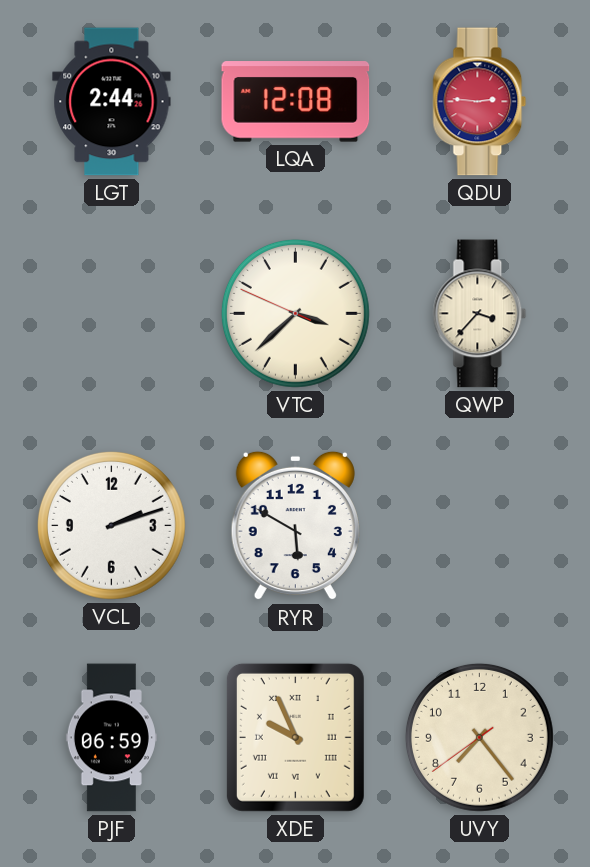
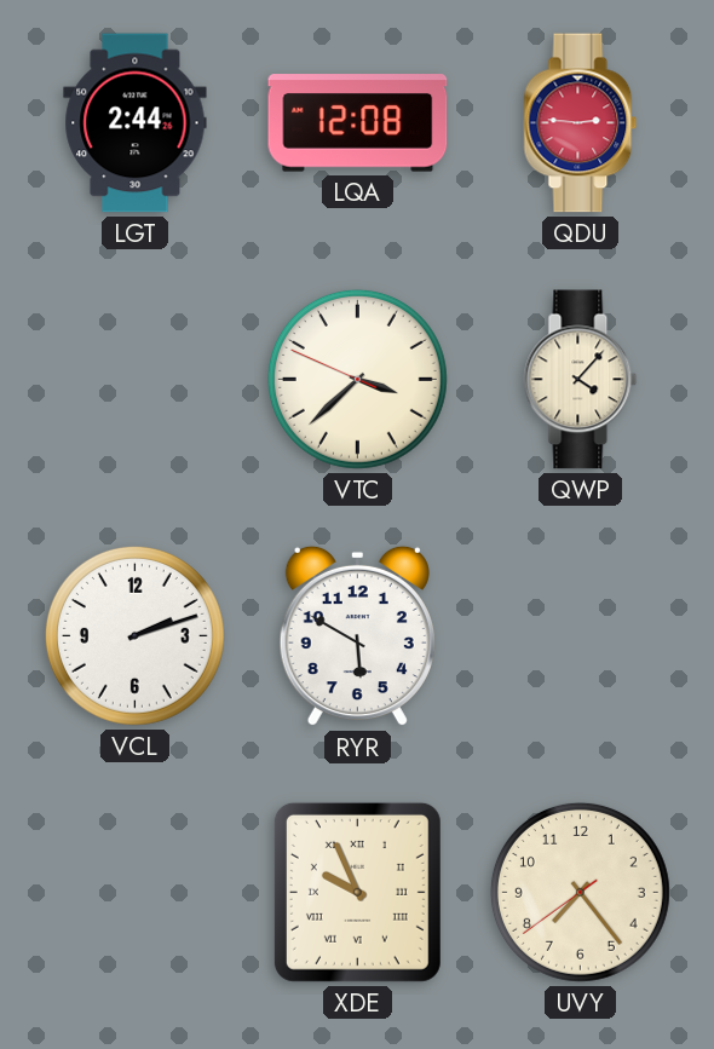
QWP: 3:37 -> 4:07 (581, 380)
PJF: 06:59 -> none (111, 738)
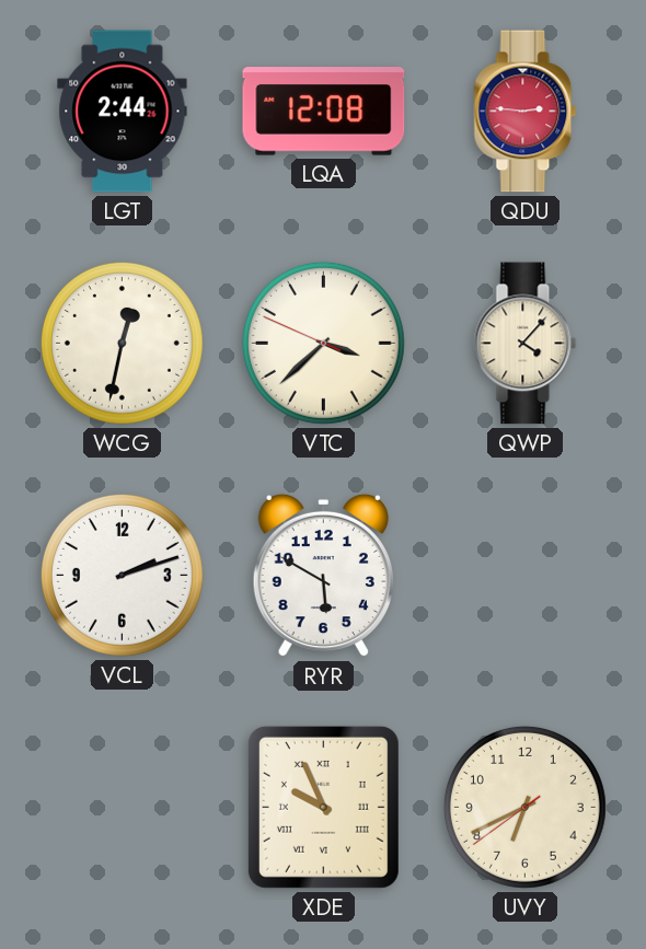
WCG: none -> 12:32 (122, 343)
UVY: 7:23 -> 6:40 (524, 807)
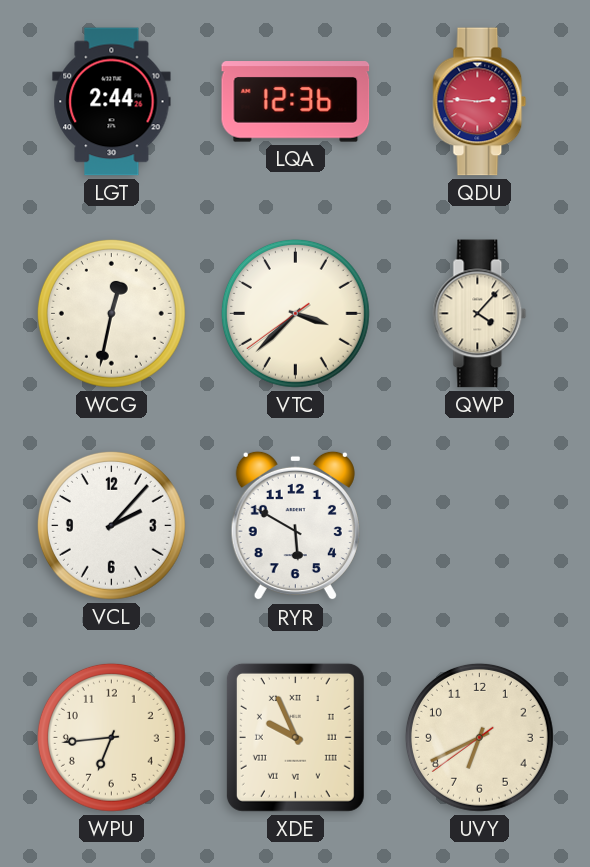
LQA: 12:08 -> 12:36 (296, 102)
VTC: 3:37:49 -> 3:37:39 (295, 313)
VCL: 2:12 -> 2:07 (111, 525)
WPU: none -> 6:44 (111, 737)
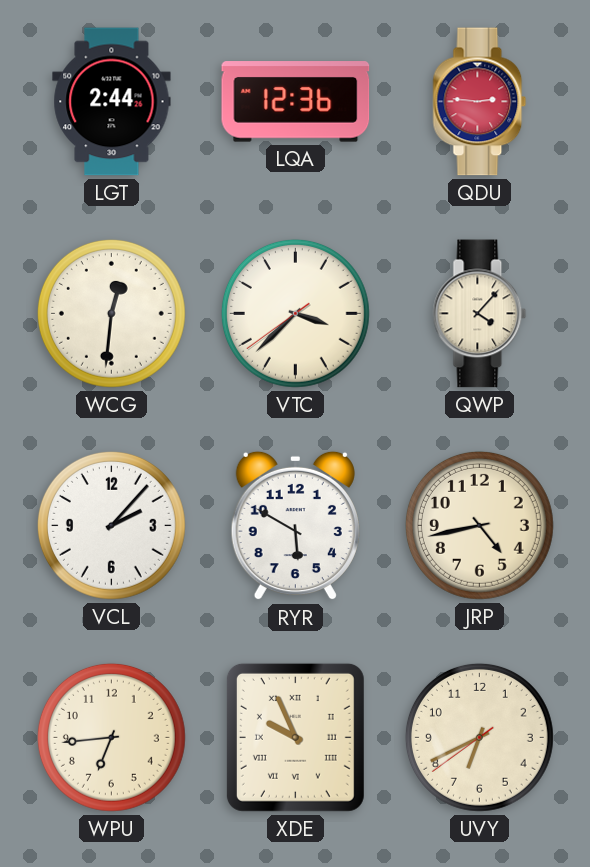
WCG: 12:32 -> 12:31 (111, 313)
JRP: none -> 4:43 (479, 525)
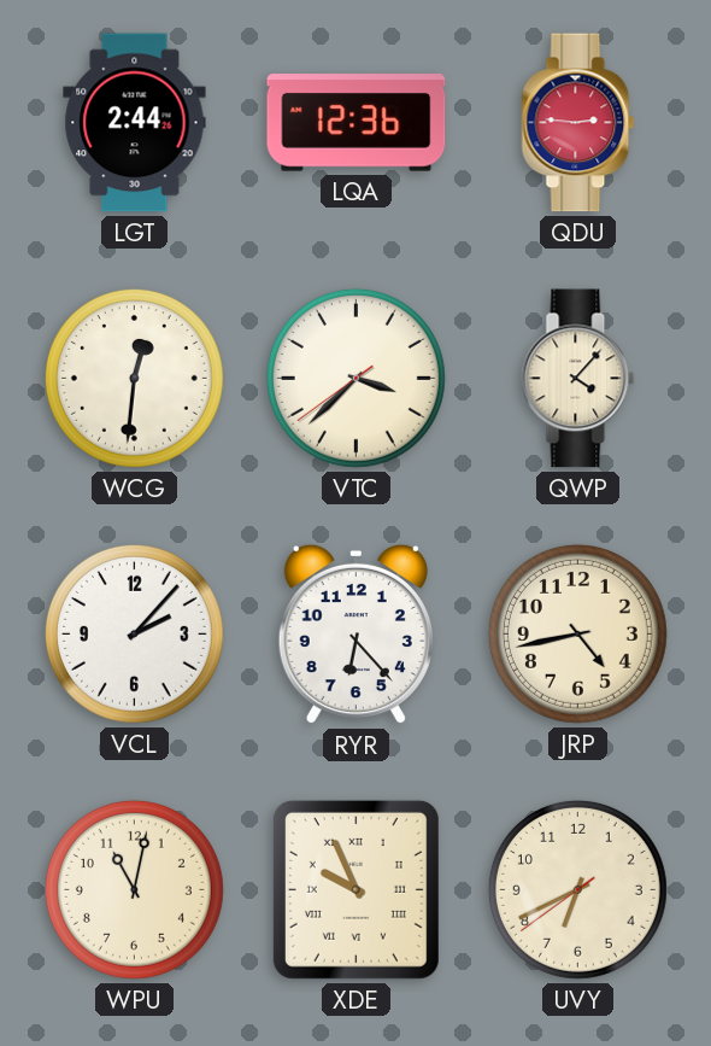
RYR: 5:50 -> 6:23 (355, 635)
WPU: 6:44 -> 11:02 (134, 889)
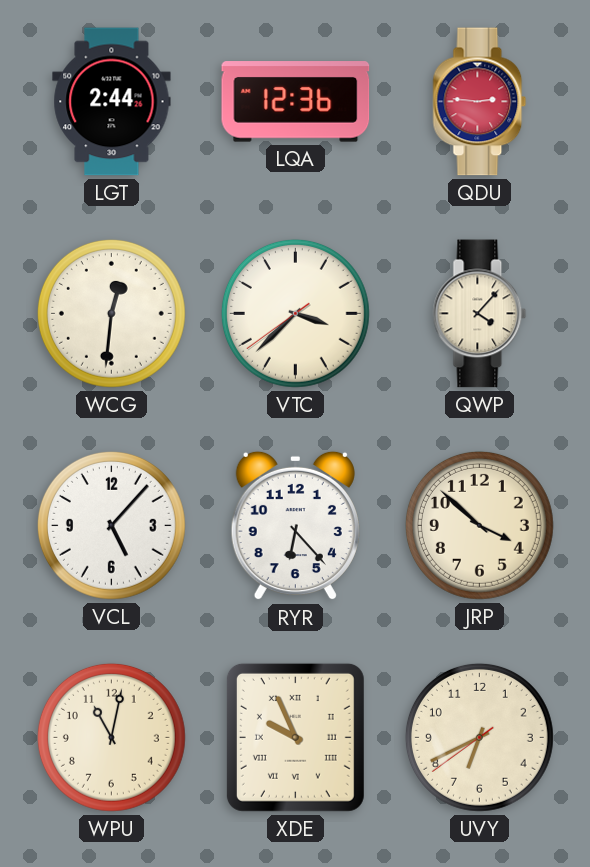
VCL: 2:07 -> 5:07 (111, 525)
JRP: 4:43 -> 3:52 (479, 525)
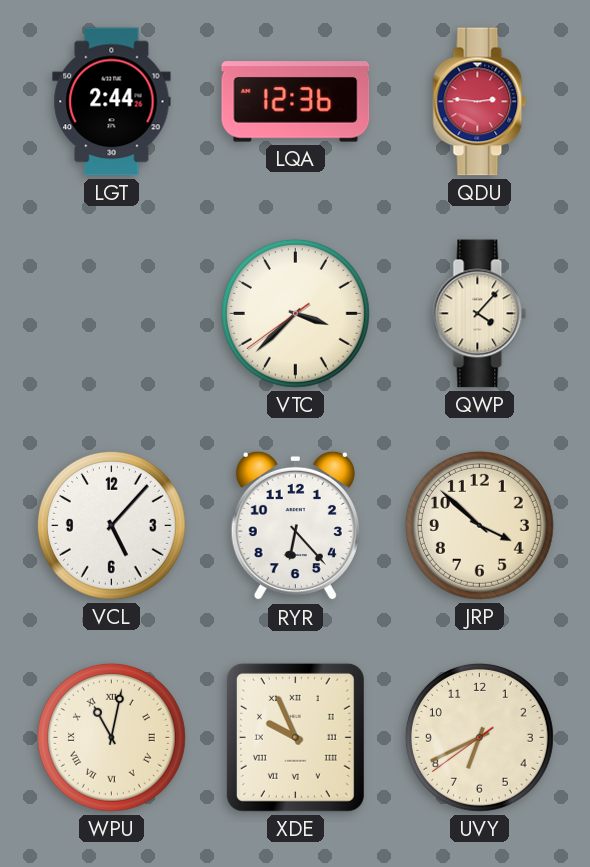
WCG: 12:31 -> none (111, 313)
WPU numerals: Arabic -> Roman (111, 737)
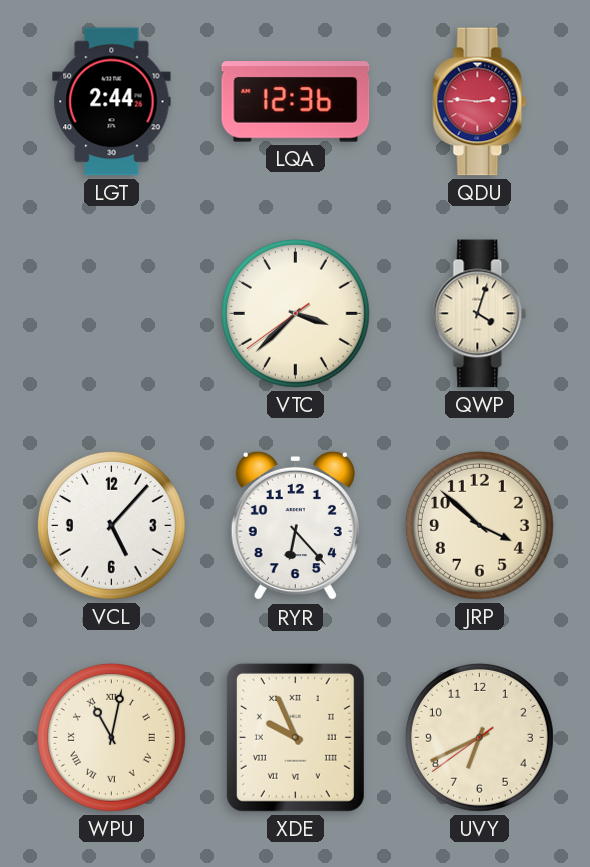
QWP: 4:07 -> 4:03 (480, 314)
